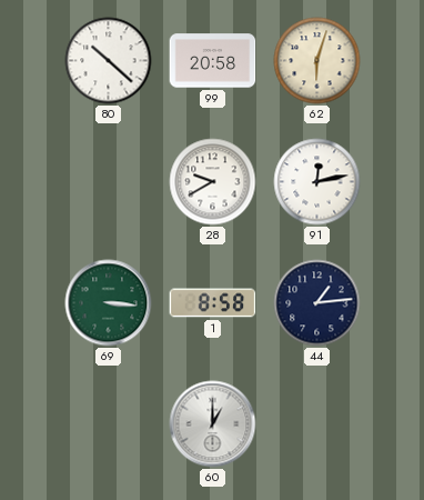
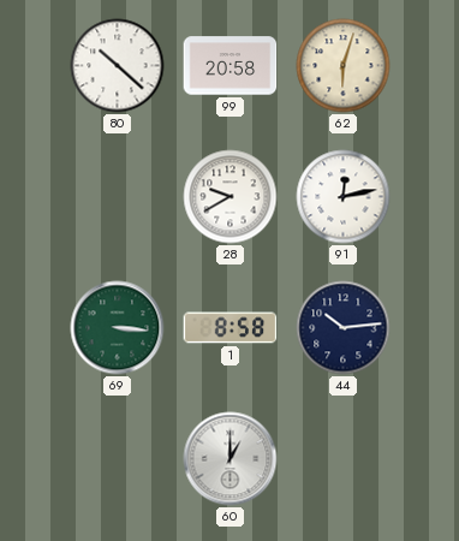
44: 1:14 -> 10:14 (344, 328)
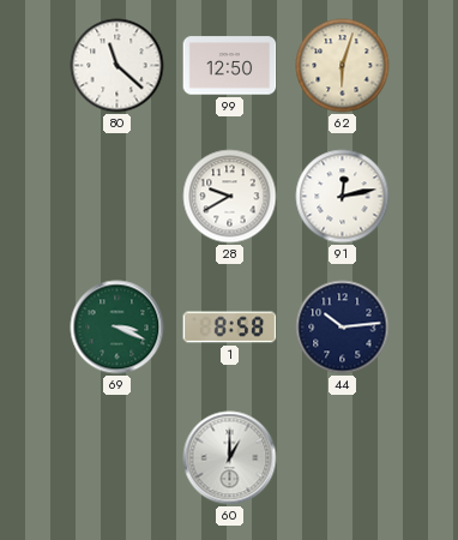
80: 10:22 -> 11:22 (117, 66)
99: 20:58 -> 12:50 (230, 66)
69: 3:16 -> 3:19 (117, 328)
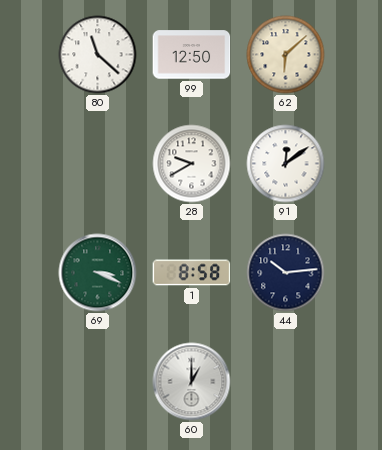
62: 6:03 -> 6:08 (286, 55)
91: 12:13 -> 12:09 (286, 164)
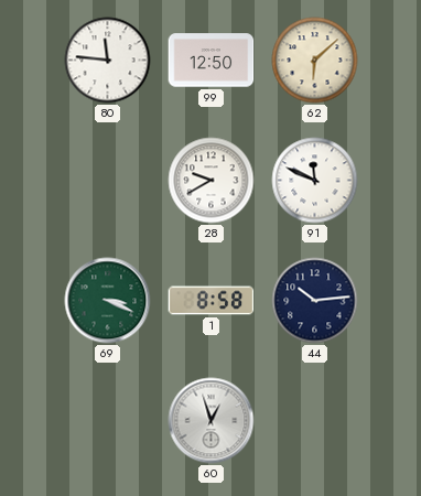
80: 11:22 -> 11:46 (108, 61)
91: 12:09 -> 11:49 (315, 181)
60: 1:00 -> 12:57 (212, 421)
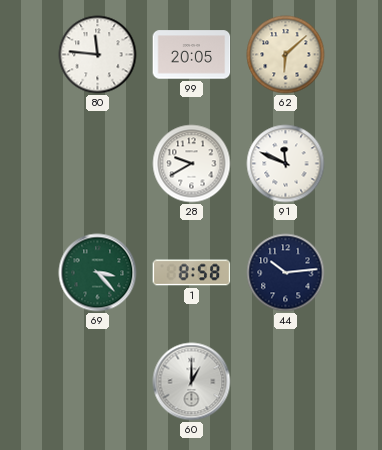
99: 12:50 -> 20:05 (192, 55)
69: 3:19 -> 3:23 (98, 273)
60: 12:57 -> 1:00 (192, 382)
